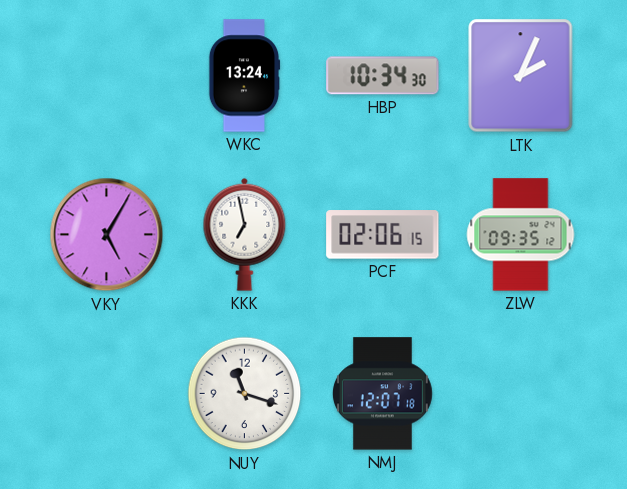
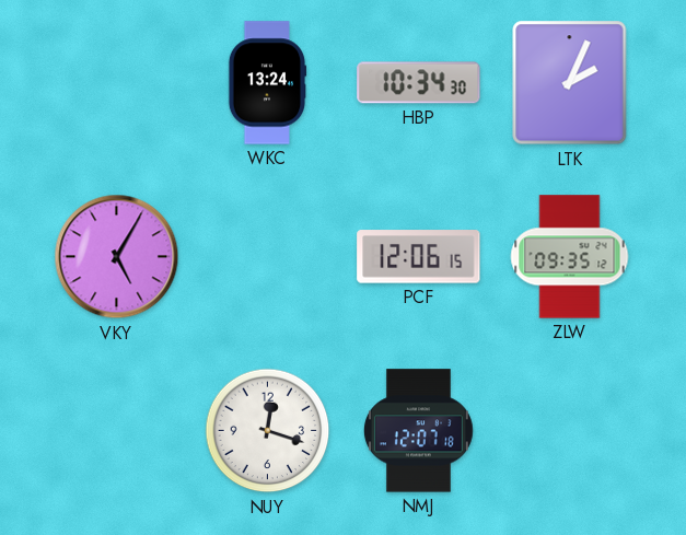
KKK: 6:58 -> none (245, 234)
PCF: 02:06 -> 12:06 (419, 257)
NUY: 11:18 -> 12:18 (268, 431)
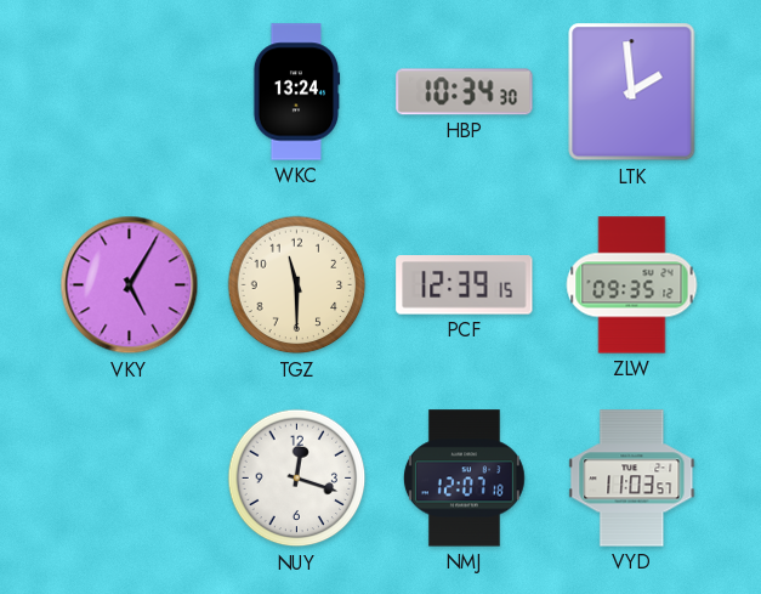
LTK: 2:04 -> 1:59 (632, 92)
TGZ: none -> 11:30 (297, 285)
PCF: 12:06 -> 12:39 (465, 285)
VYD: none -> 11:03 (632, 479)
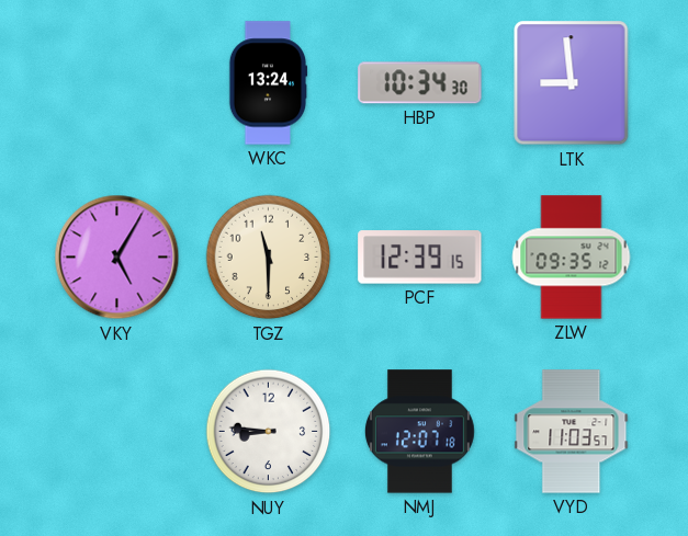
LTK: 1:59 -> 8:59 (572, 83)
NUY: 12:18 -> 8:46 (269, 432)
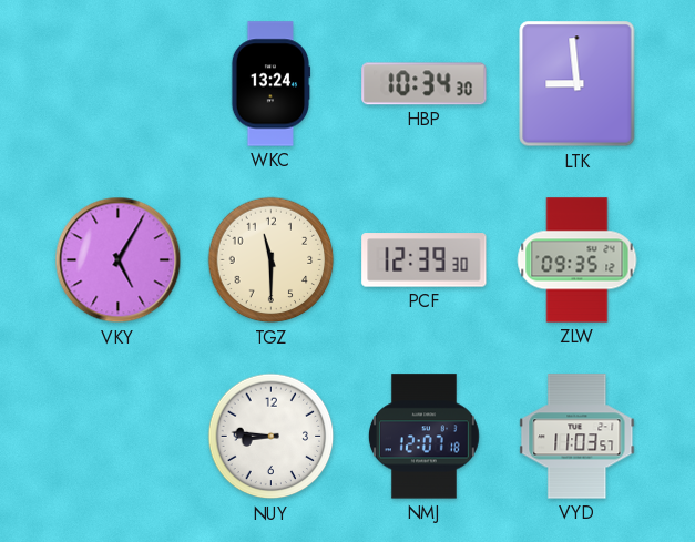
PCF: 12:39:15 -> 12:39:30 (425, 260)
